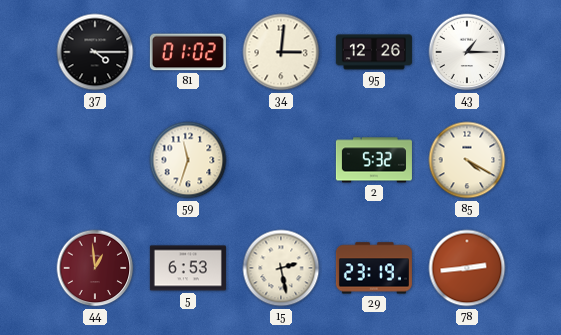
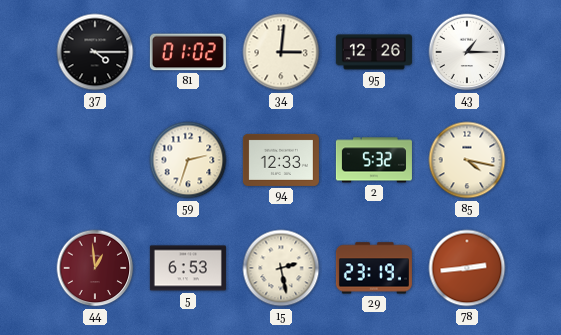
59: 11:33 -> 2:33 (188, 160)
94: none -> 12:33 (281, 160)
85: 4:20 -> 4:17 (467, 160)
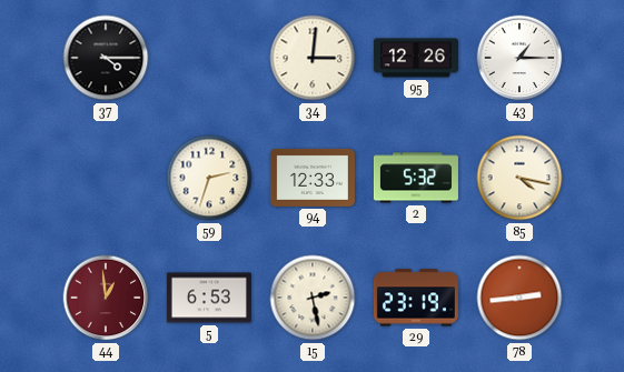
81: 01:02 -> none (188, 52)
